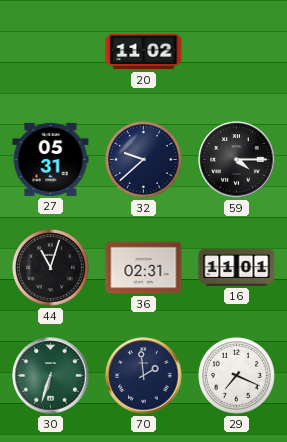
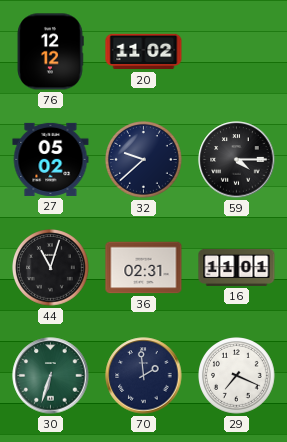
76: none -> 12:12 (50, 52)
27: 05:31 -> 05:02 (51, 159)
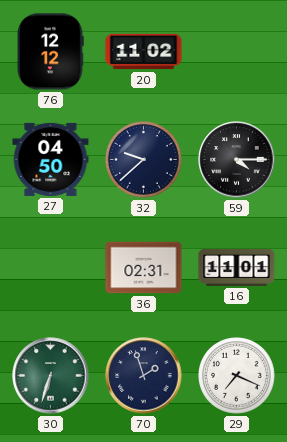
27: 05:02 -> 04:50 (51, 159)
44: 11:03 -> none (51, 268)
70: 1:59 -> 1:57 (144, 376)
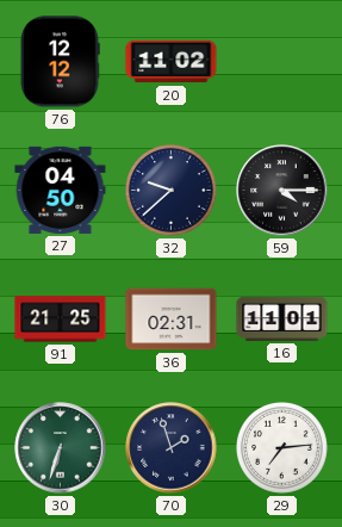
91: none -> 21:25 (61, 320)
29: 7:19 -> 7:14 (282, 448)
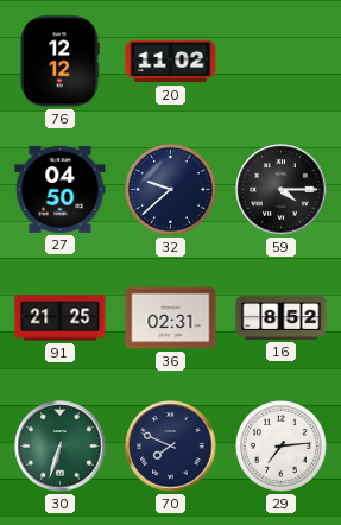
16: 11:01 -> 8:52 (282, 317)
70: 1:57 -> 7:49 (171, 447)
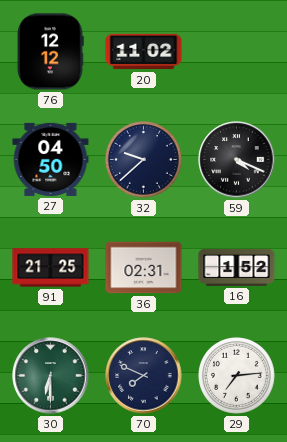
59: 4:15 -> 4:19 (237, 160)
16: 8:52 -> 1:52 (237, 267)
30: 6:33 -> 6:30 (51, 376)
